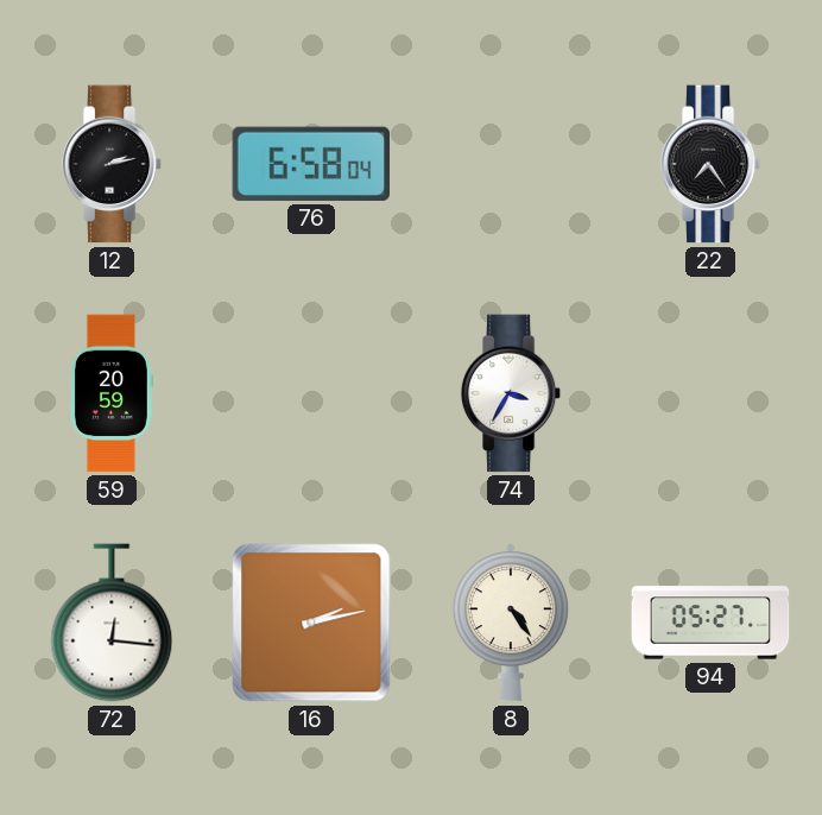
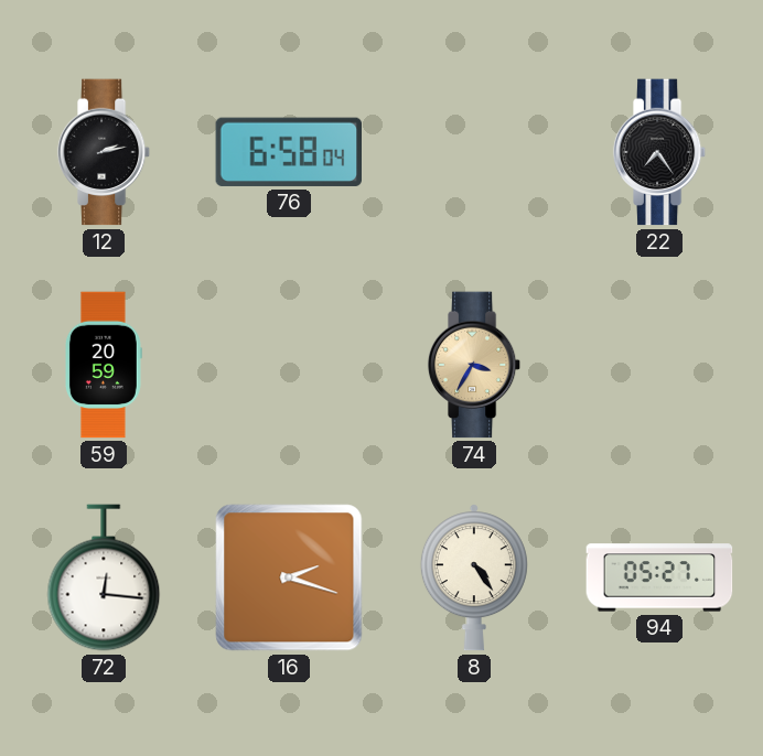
74 dial: white -> champagne (474, 365)
16: 2:13 -> 2:18 (289, 577)
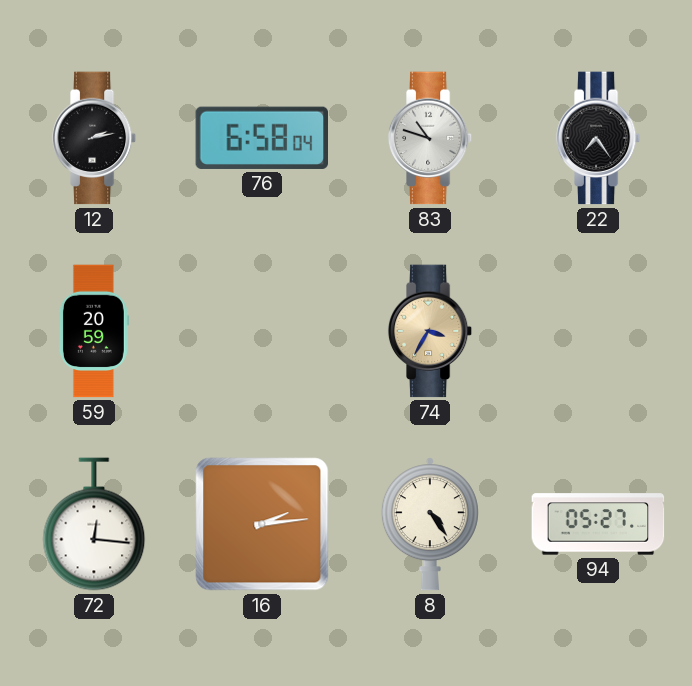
83: none -> 10:48 (430, 138)
16: 2:18 -> 2:14 (262, 524)
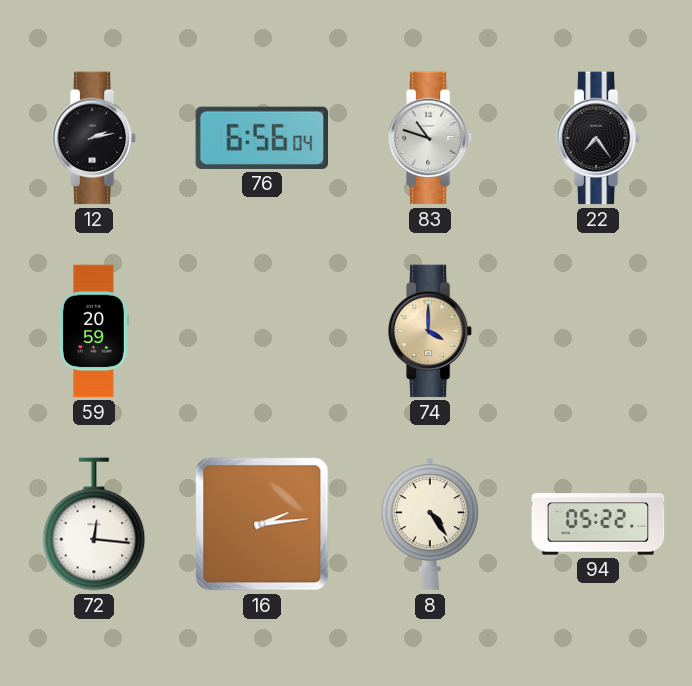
76: 6:58 -> 6:56 (262, 138)
74: 3:35 -> 4:00 (430, 331)
94: 05:27 -> 05:22 (598, 524)
